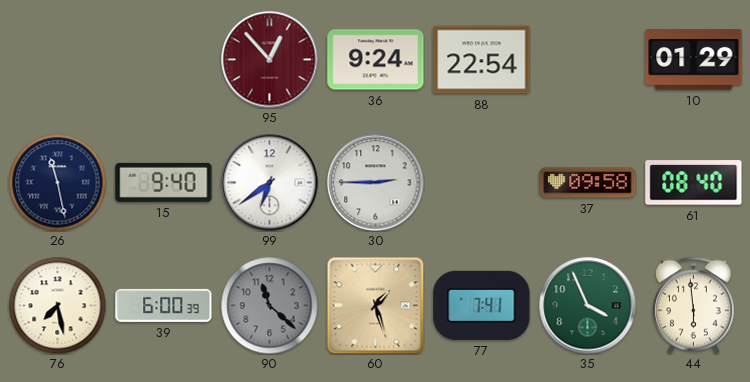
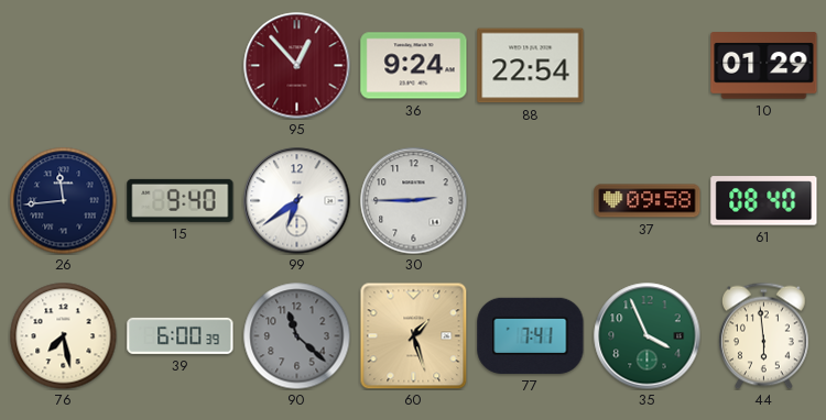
26: 11:28 -> 11:44 (63, 200)
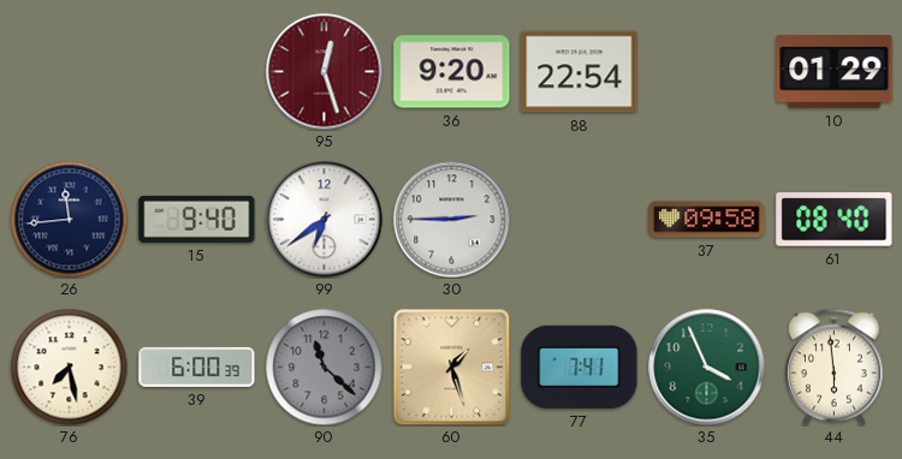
95: 12:53 -> 12:27 (325, 72)
36: 9:24 -> 9:20 (452, 72)
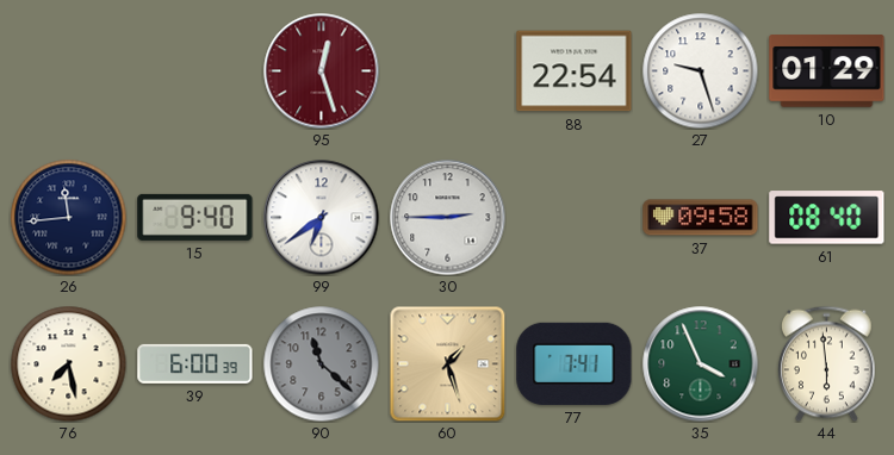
36: 9:20 -> none (452, 72)
27: none -> 9:27 (700, 70)
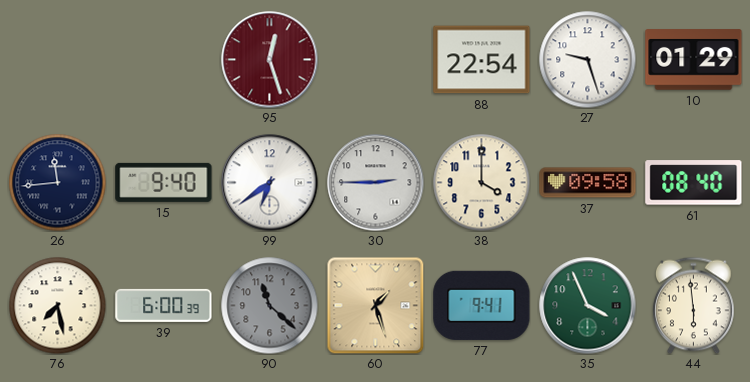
38: none -> 4:00 (481, 182)
77: 7:41 -> 9:41 (482, 305)
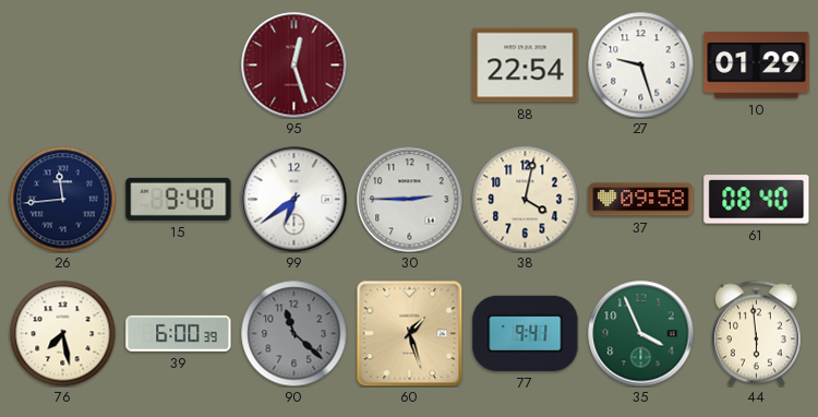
38: 4:00 -> 4:02 (525, 199)
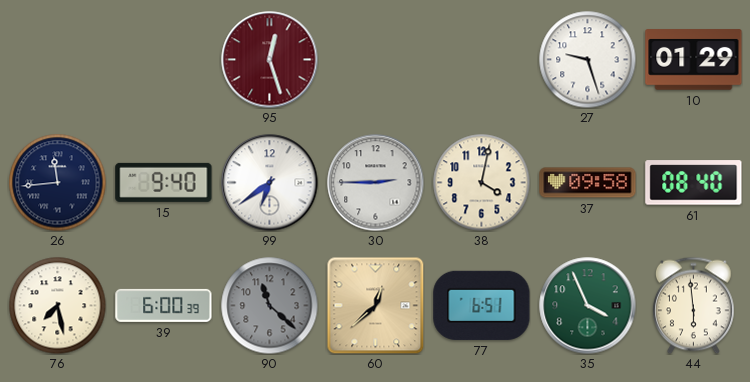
88: 22:54 -> none (526, 65)
60: 1:27 -> 12:38 (375, 305)
77: 9:41 -> 6:51 (482, 305)
